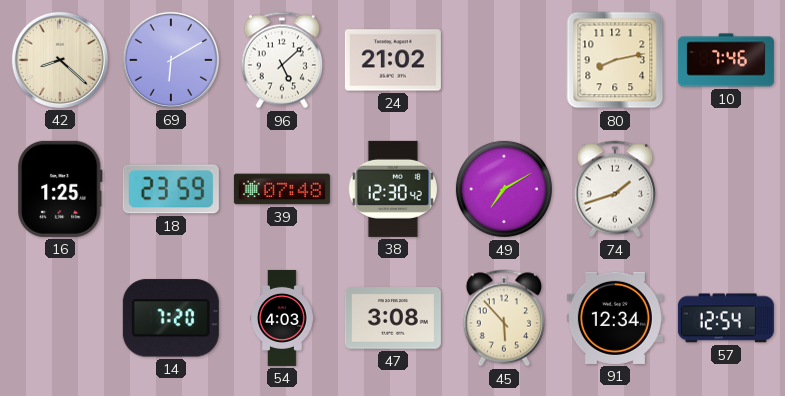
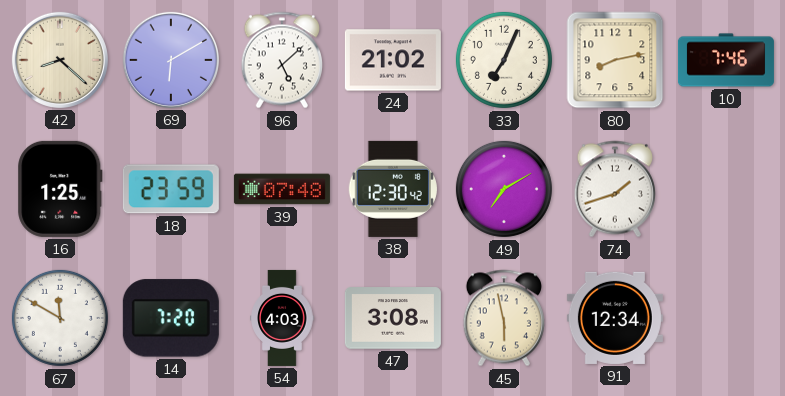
33: none -> 7:04 (504, 60)
67: none -> 11:50 (60, 318)
45: 5:53 -> 5:58 (504, 318)
57: 12:54 -> none (726, 318)
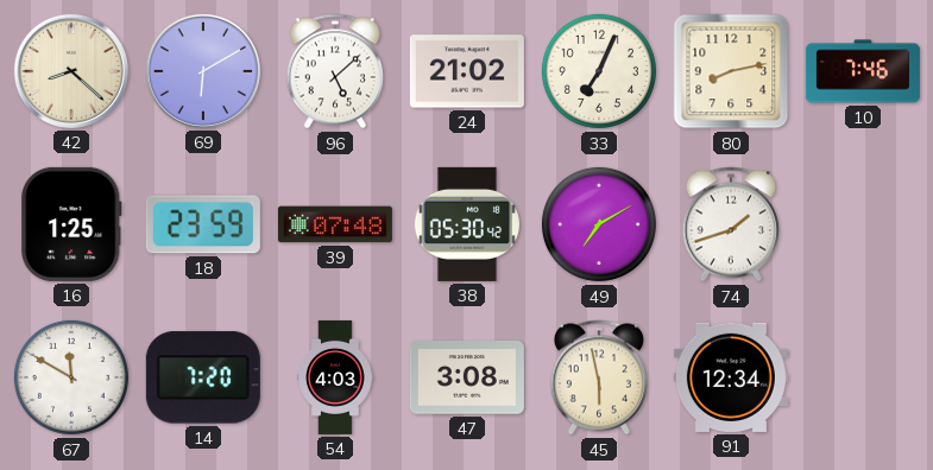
38: 12:30 -> 05:30 (467, 224)
